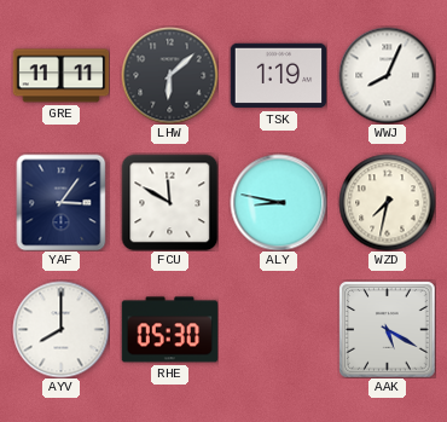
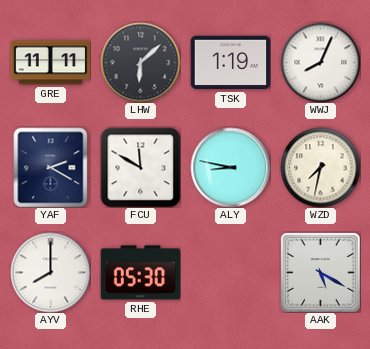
YAF: 3:06 -> 2:20 (51, 167)
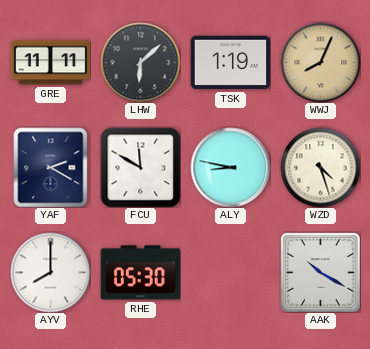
WWJ dial: white -> champagne (320, 62)
WZD: 7:32 -> 4:27 (320, 167)
AAK: 5:20 -> 10:20 (320, 272)
